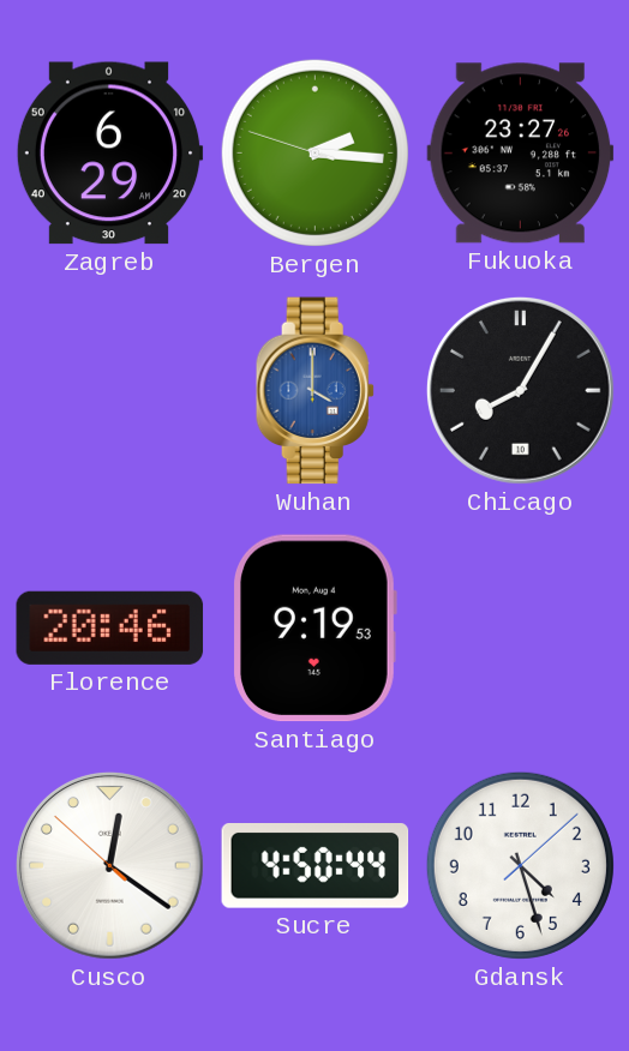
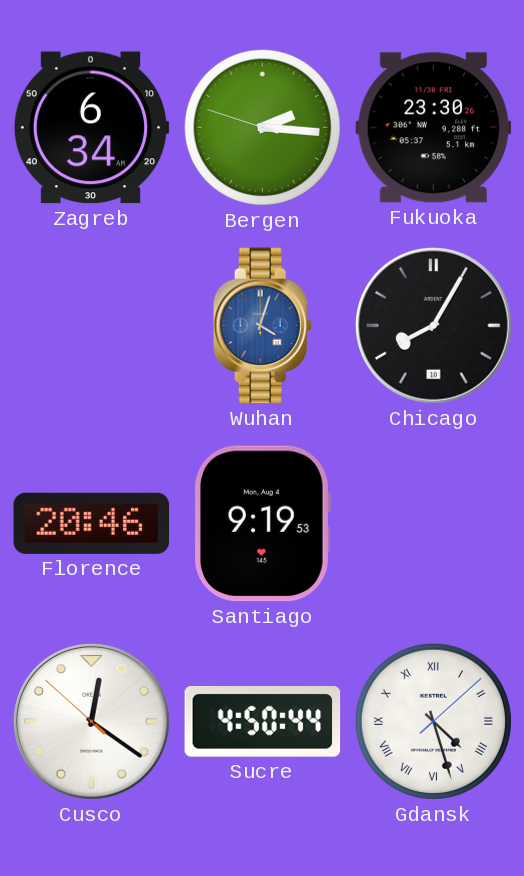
Zagreb: 6:29 -> 6:34 (91, 128)
Fukuoka: 23:27 -> 23:30 (434, 128)
Wuhan: 4:00 -> 4:03 (262, 326)
Gdansk numerals: Arabic -> Roman (433, 721)
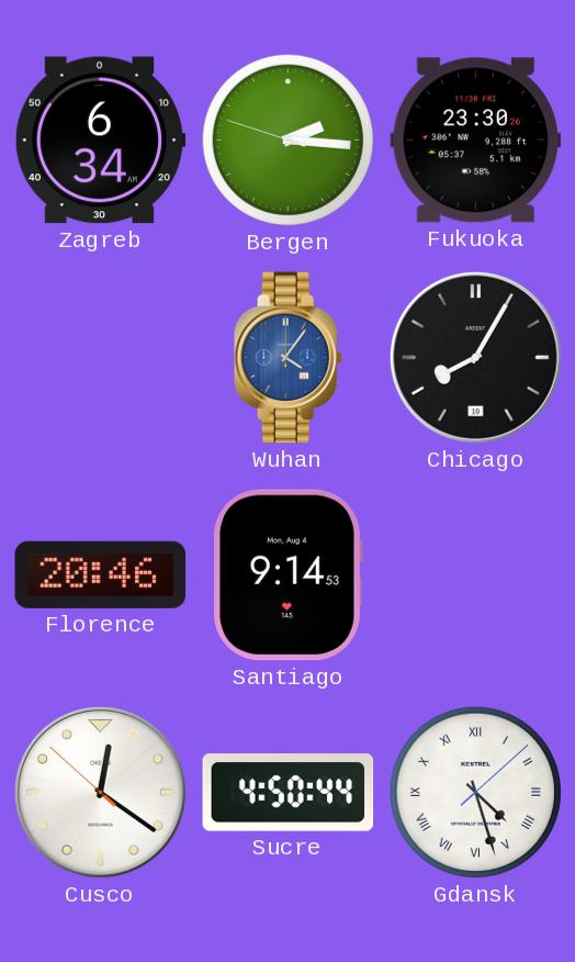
Wuhan: 4:03 -> 4:06 (287, 358)
Santiago: 9:19 -> 9:14 (289, 575)
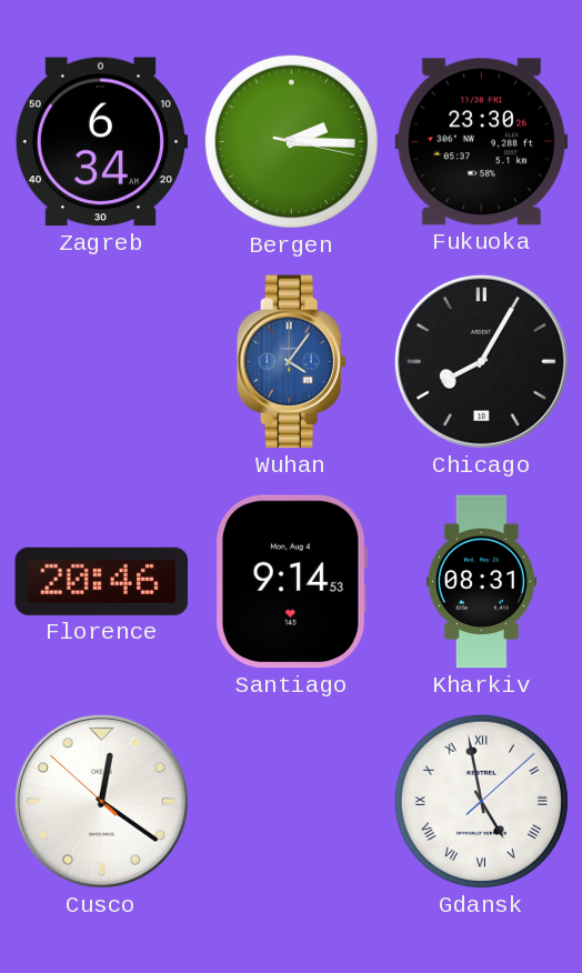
Bergen: 2:15:48 -> 2:15:17 (291, 141)
Kharkiv: none -> 08:31 (481, 582)
Sucre: 4:50 -> none (289, 793)
Gdansk: 4:27 -> 4:58 (481, 801)
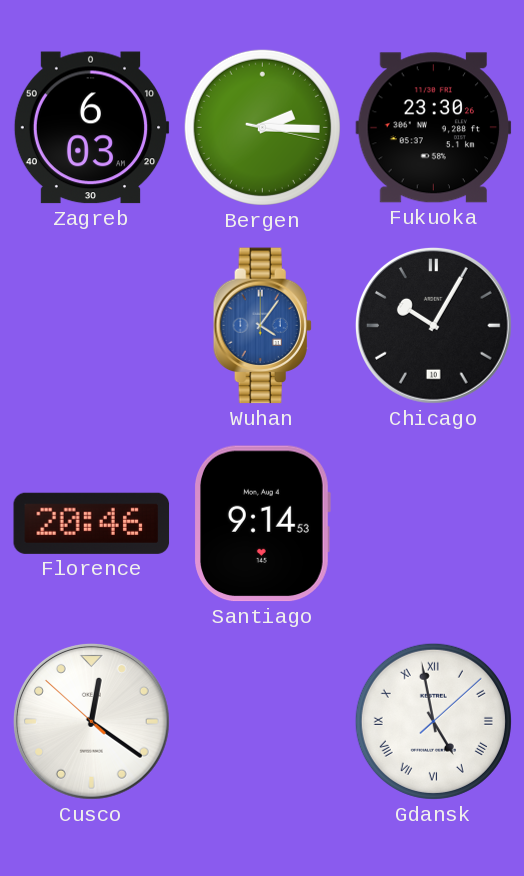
Zagreb: 6:34 -> 6:03 (91, 128)
Chicago: 8:05 -> 10:05 (434, 326)
Kharkiv: 08:31 -> none (481, 582)
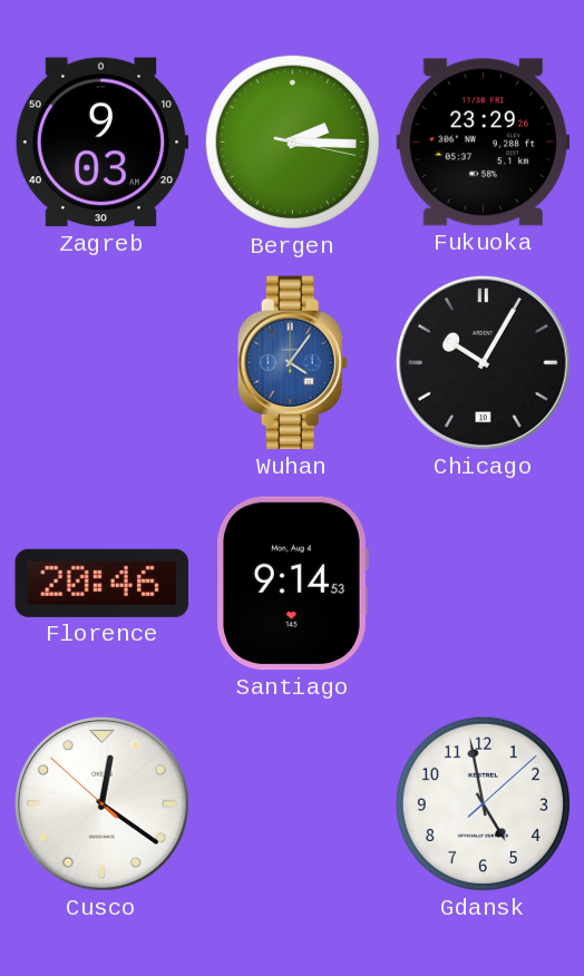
Zagreb: 6:03 -> 9:03 (101, 143)
Fukuoka: 23:30 -> 23:29 (484, 143)
Gdansk numerals: Roman -> Arabic (483, 803)
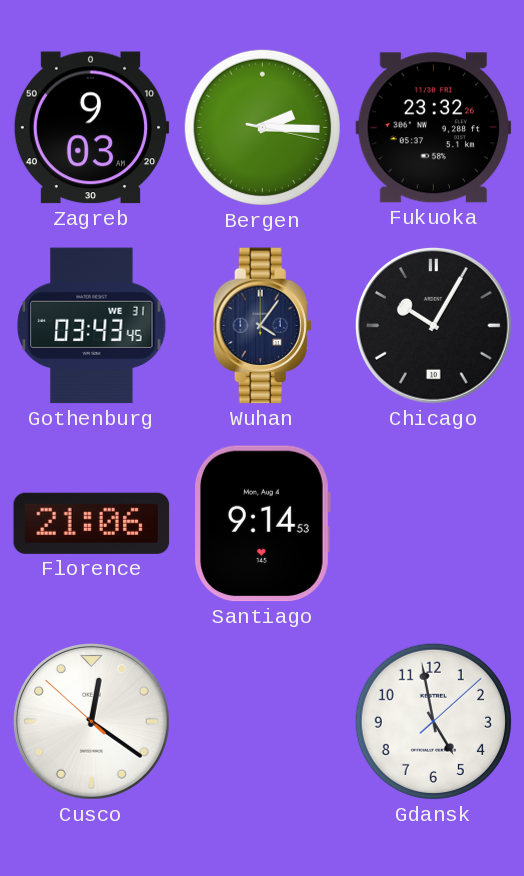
Fukuoka: 23:29 -> 23:32 (434, 128)
Gothenburg: none -> 03:43 (92, 326)
Wuhan dial: blue -> navy (262, 326)
Florence: 20:46 -> 21:06 (92, 523)
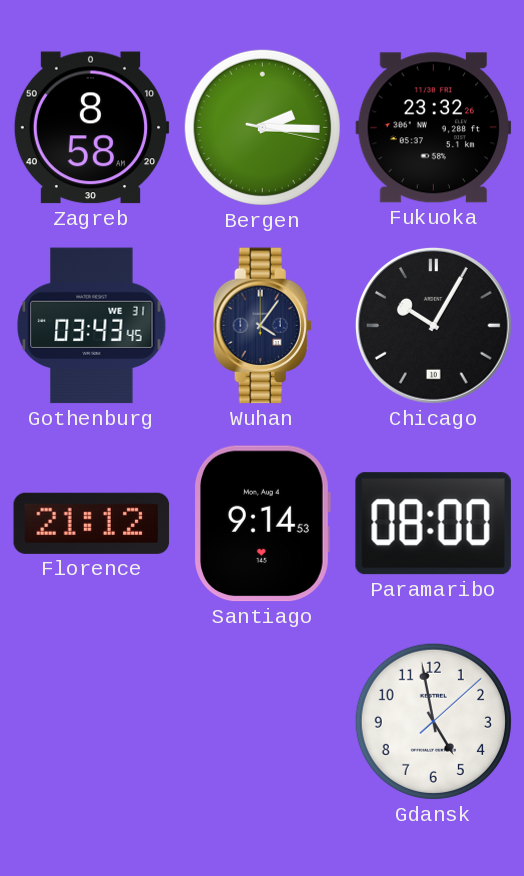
Zagreb: 9:03 -> 8:58 (91, 128)
Florence: 21:06 -> 21:12 (92, 523)
Paramaribo: none -> 08:00 (433, 524)
Cusco: 12:20 -> none (92, 722)
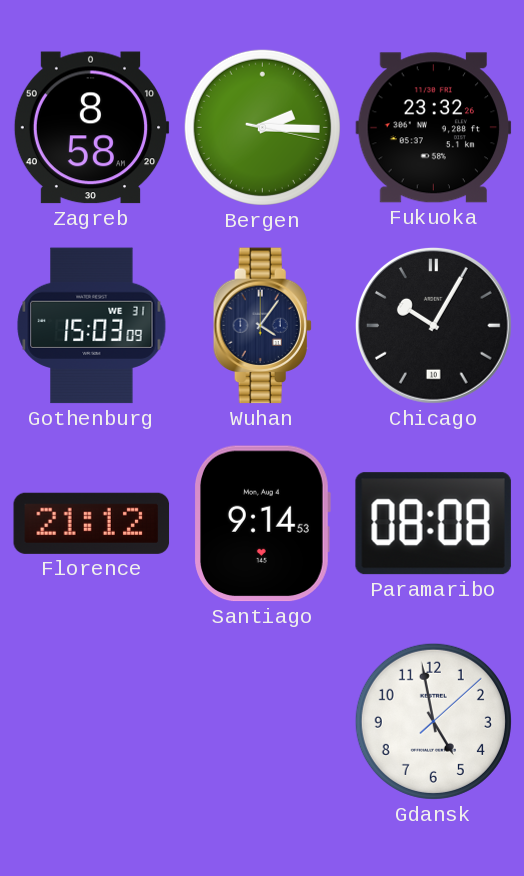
Gothenburg: 03:43 -> 15:03 (92, 326)
Paramaribo: 08:00 -> 08:08 (433, 524)
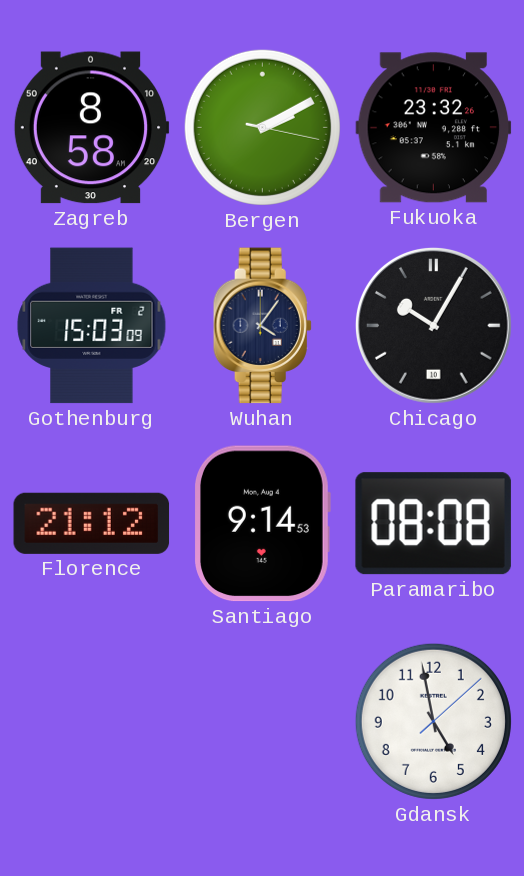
Bergen: 2:15 -> 2:10 (262, 127)
Gothenburg date: WE 31 -> FR 2 (92, 326)
